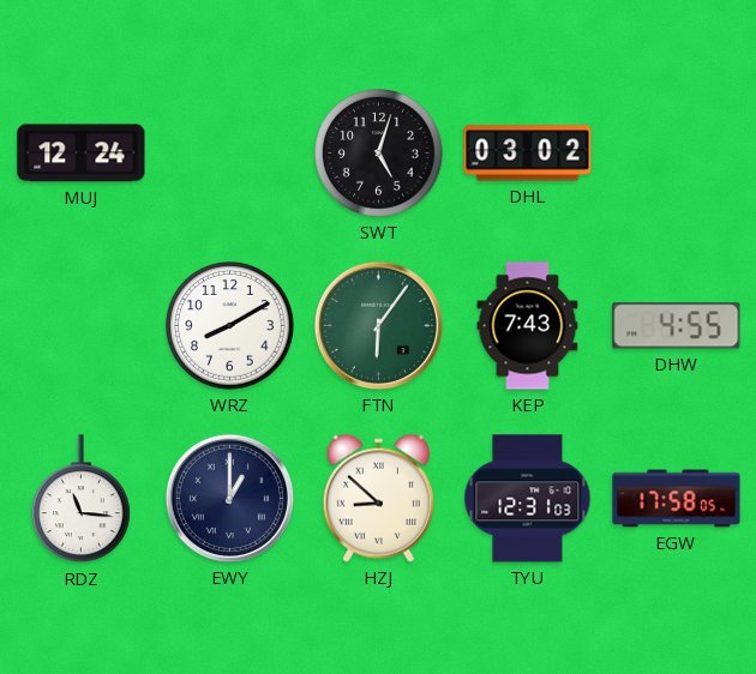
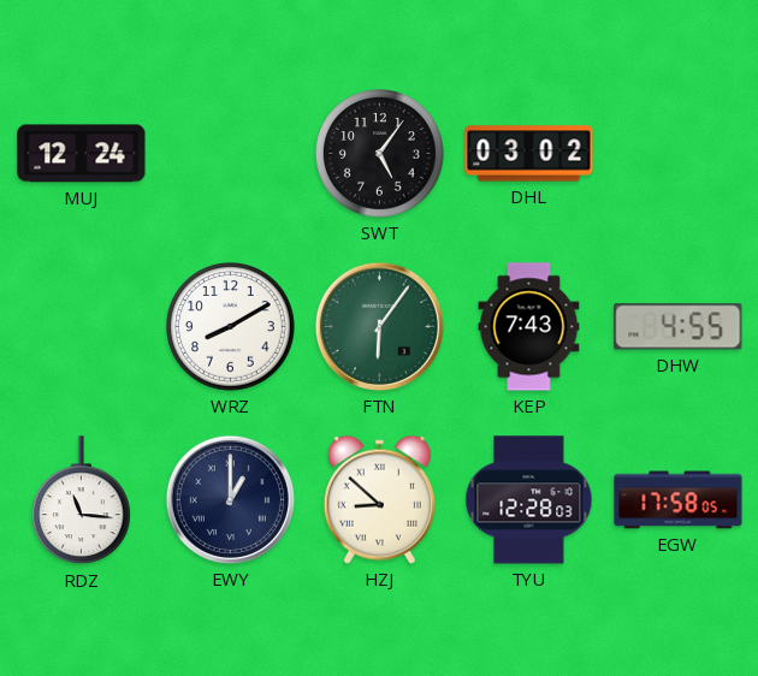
SWT: 5:03 -> 5:06 (380, 154)
TYU: 12:31 -> 12:28 (529, 500)
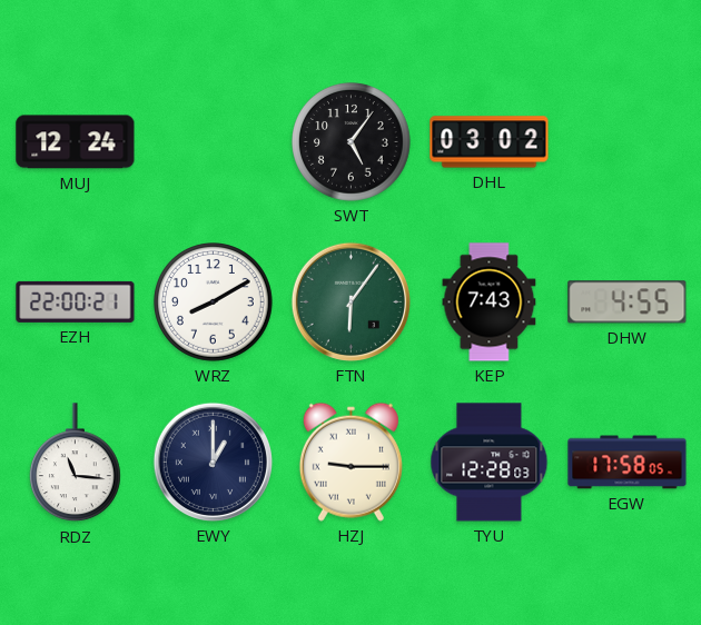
EZH: none -> 22:00 (76, 301)
HZJ: 8:52 -> 9:15 (350, 462)
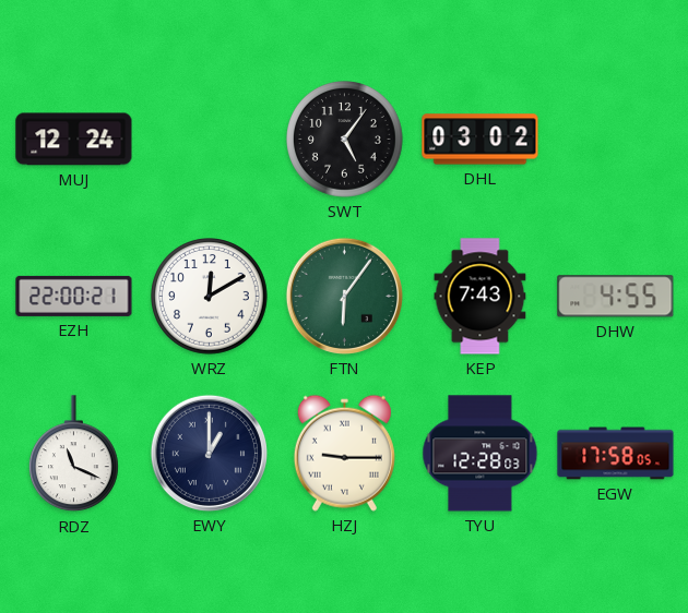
WRZ: 8:10 -> 12:10 (210, 297)
RDZ: 11:16 -> 11:19 (73, 454)
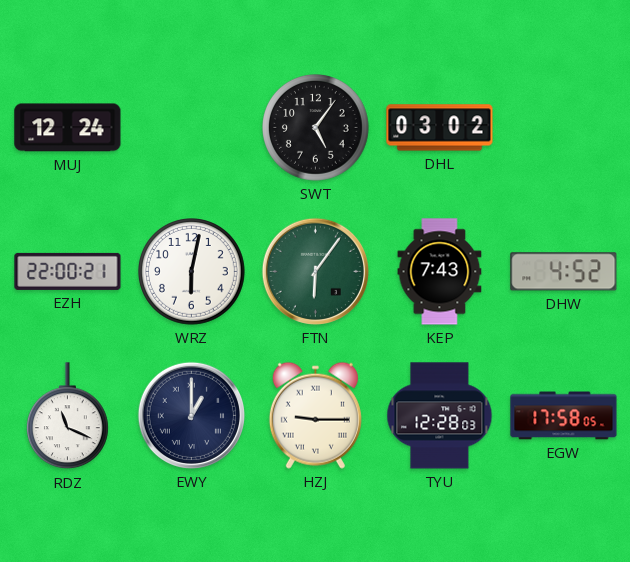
WRZ: 12:10 -> 6:02 (192, 272)
DHW: 4:55 -> 4:52 (564, 272)
